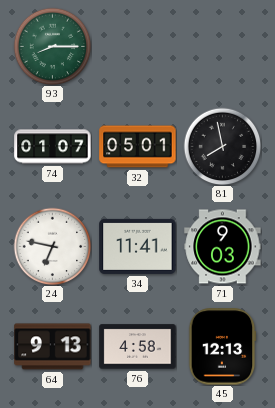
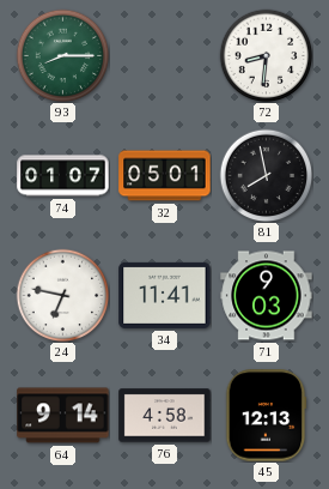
72: none -> 8:31 (266, 55)
64: 9:13 -> 9:14 (63, 416)
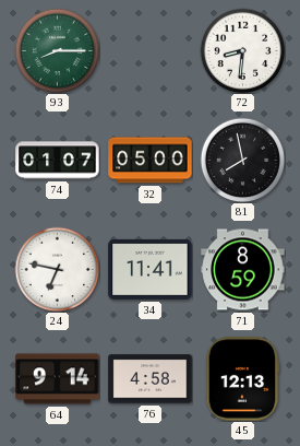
32: 05:01 -> 05:00 (151, 161)
71: 9:03 -> 8:59 (243, 270)
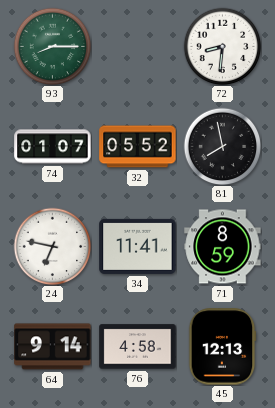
32: 05:00 -> 05:52 (138, 147)
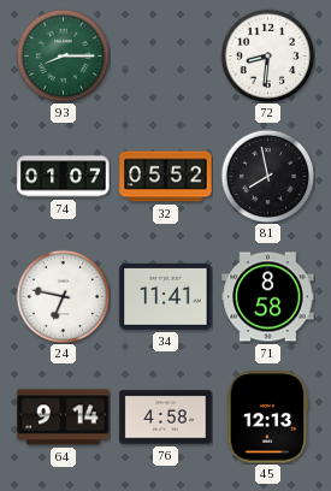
71: 8:59 -> 8:58 (268, 297)
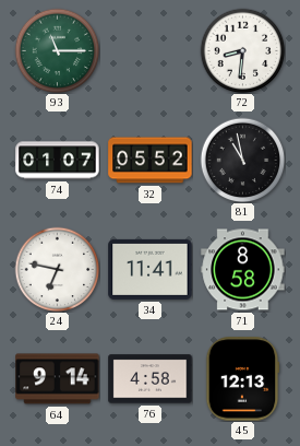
93: 8:15 -> 11:15 (57, 50)
81: 7:58 -> 10:58 (242, 160)
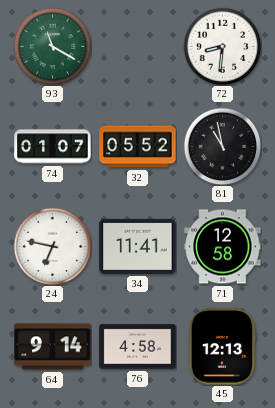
93: 11:15 -> 11:20 (52, 46)
71: 8:58 -> 12:58 (223, 247)
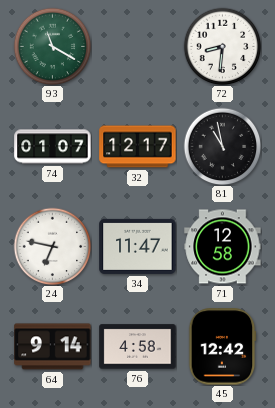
32: 05:52 -> 12:17 (138, 147)
34: 11:41 -> 11:47 (138, 246)
45: 12:13 -> 12:42 (222, 347)
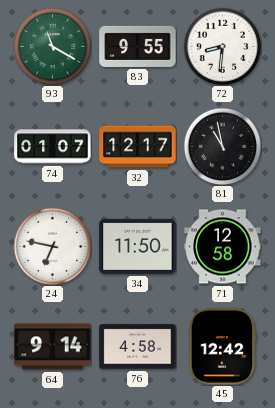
83: none -> 9:55 (138, 46)
34: 11:47 -> 11:50 (138, 246)
